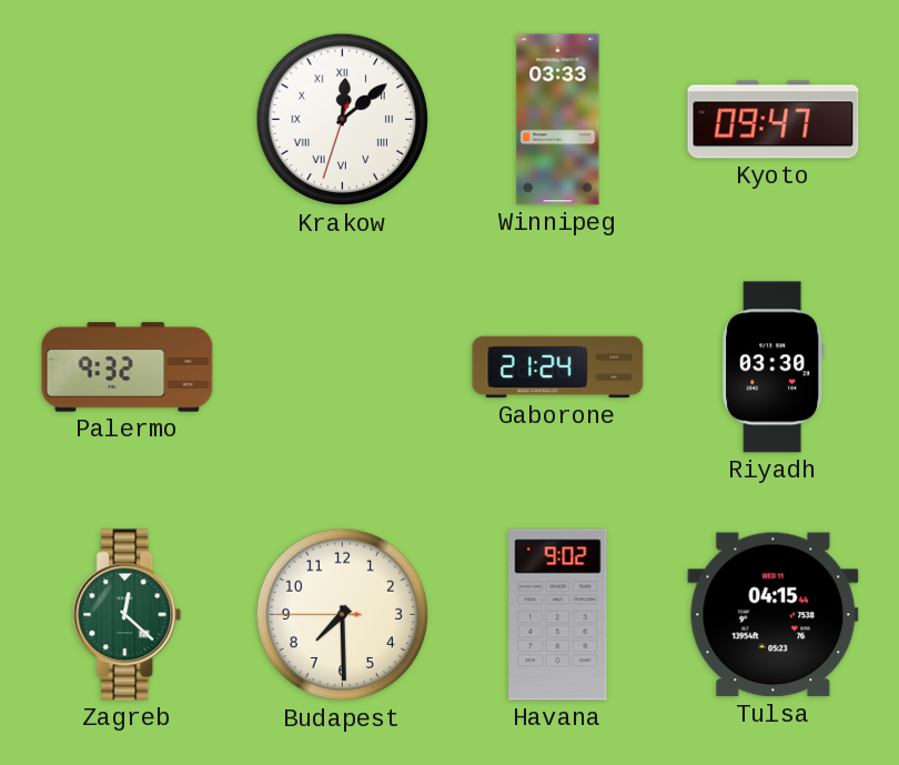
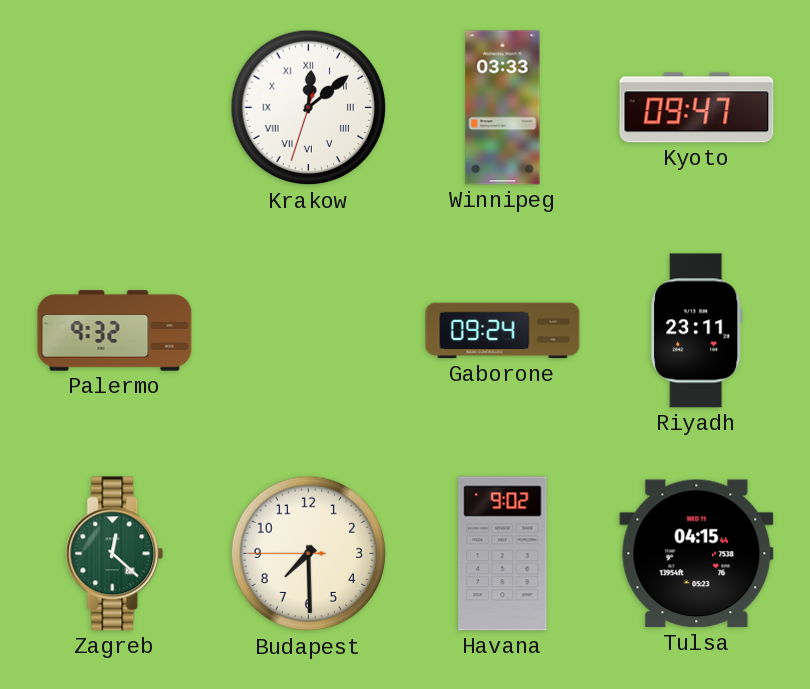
Gaborone: 21:24 -> 09:24 (503, 331)
Riyadh: 03:30 -> 23:11 (697, 331)
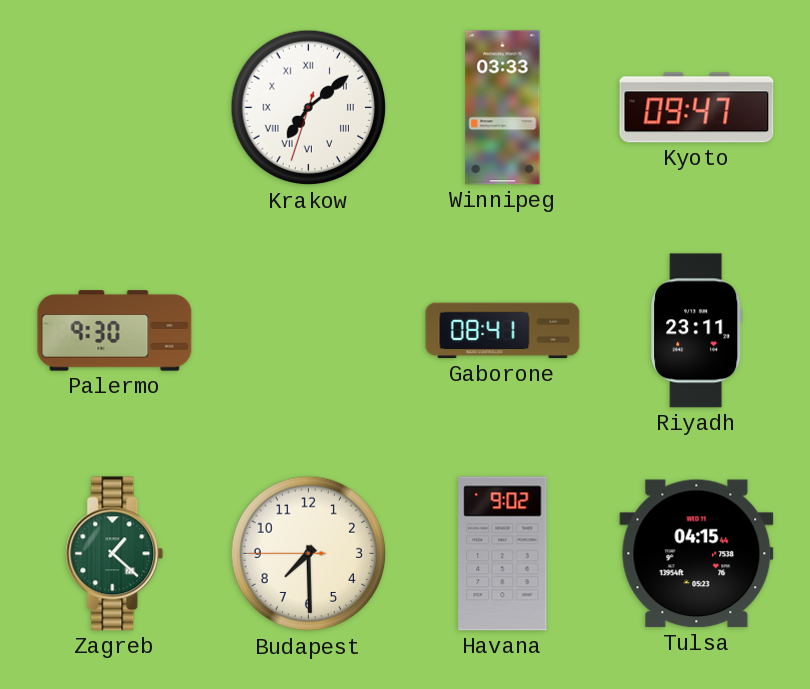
Krakow: 12:08 -> 7:08 (309, 108)
Palermo: 9:32 -> 9:30 (115, 331)
Gaborone: 09:24 -> 08:41 (503, 331)
Zagreb: 12:22 -> 1:22 (115, 554)
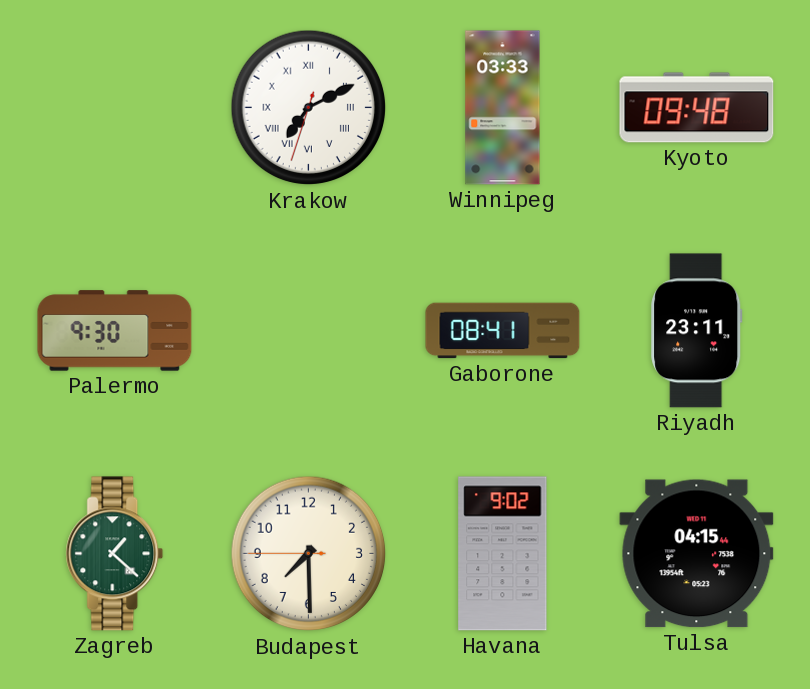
Krakow: 7:08 -> 7:10 (309, 108)
Kyoto: 09:47 -> 09:48 (697, 108)
